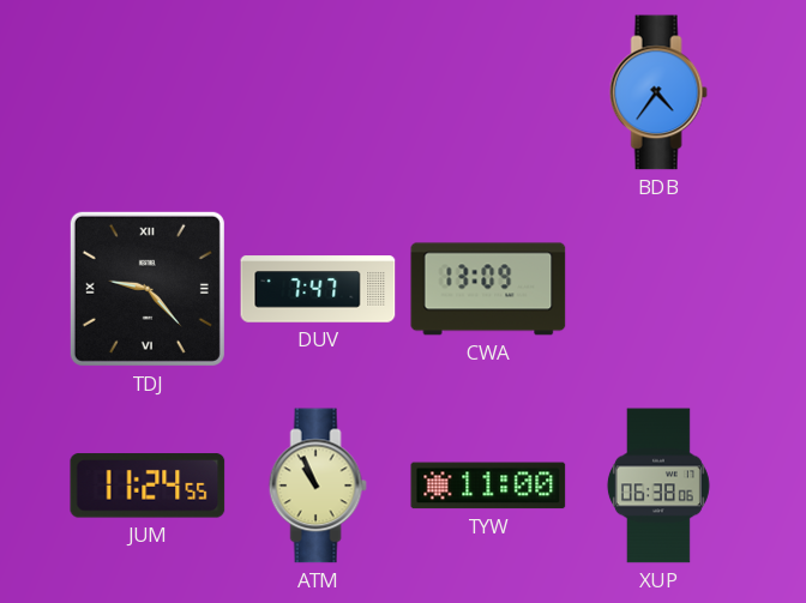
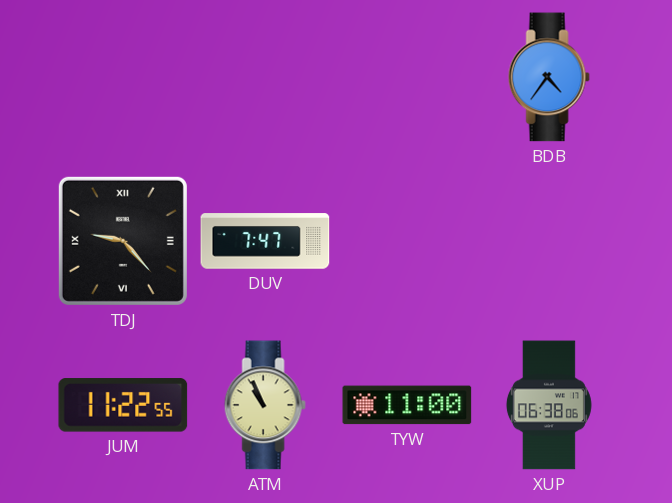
CWA: 13:09 -> none (488, 289)
JUM: 11:24 -> 11:22 (123, 405)
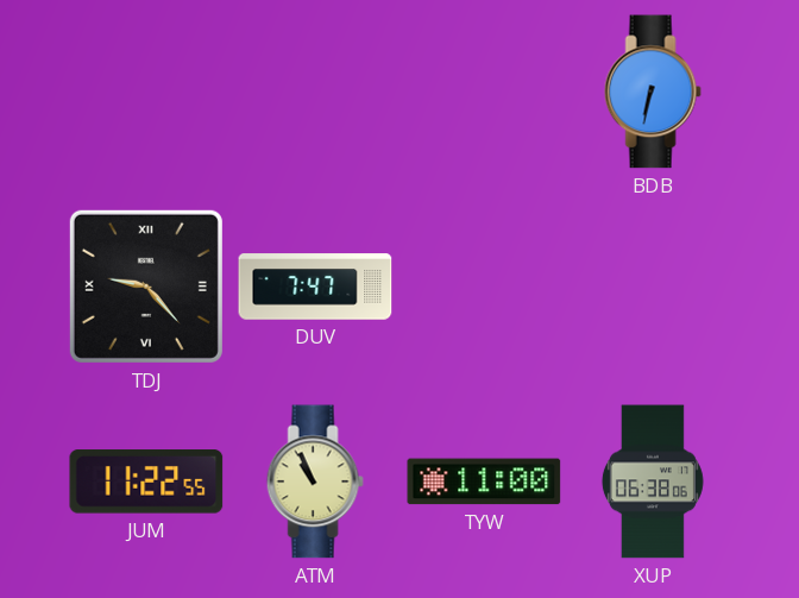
BDB: 4:36 -> 6:32 (653, 92)
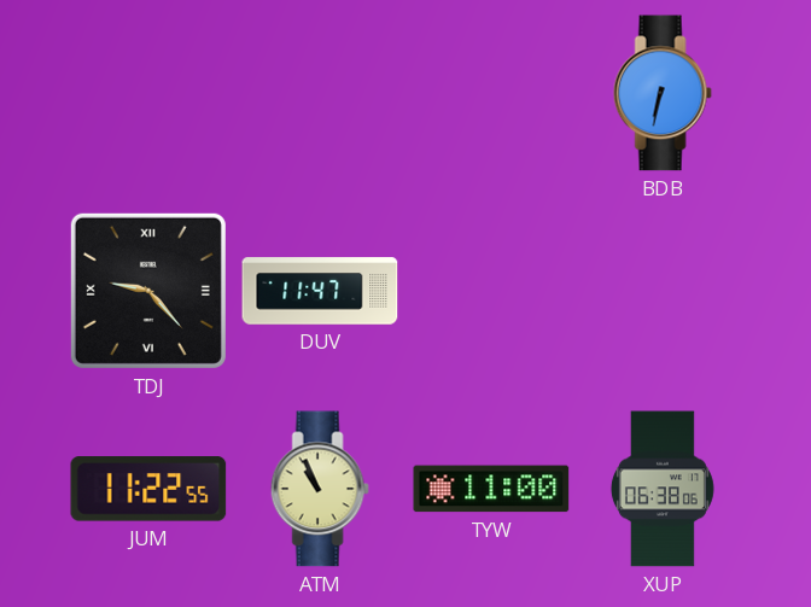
DUV: 7:47 -> 11:47 (320, 291)
